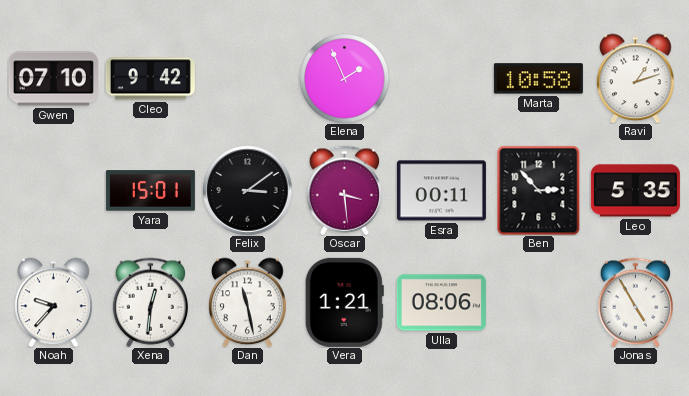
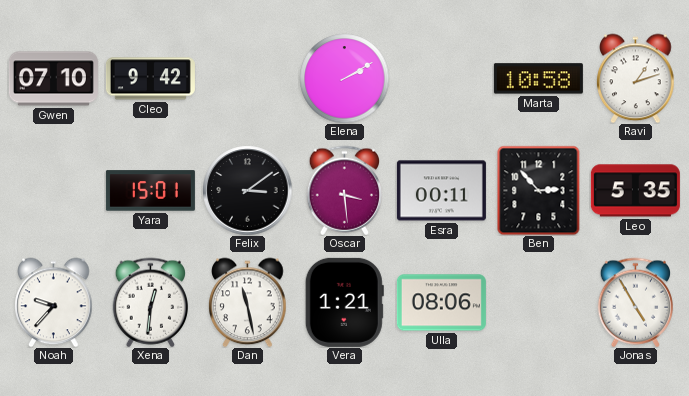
Elena: 1:56 -> 2:10 (344, 78)
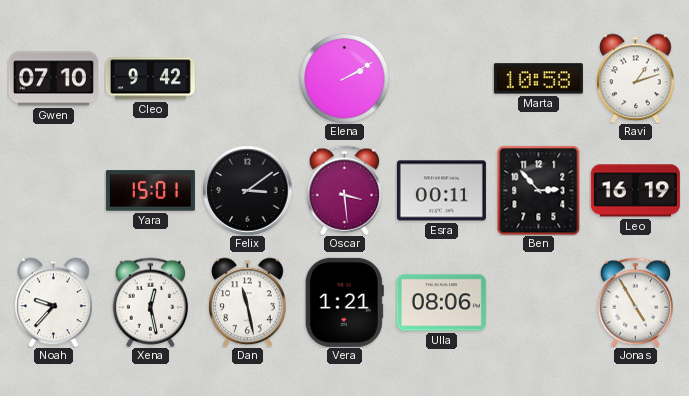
Leo: 5:35 -> 16:19 (635, 191)
Xena: 12:31 -> 12:28 (150, 302)
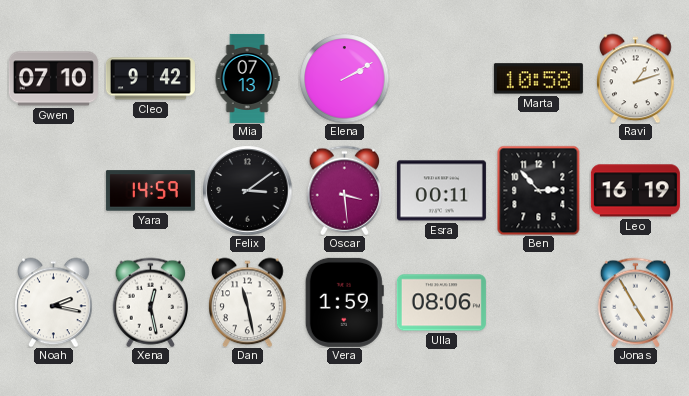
Mia: none -> 07:13 (247, 78)
Yara: 15:01 -> 14:59 (150, 191)
Noah: 9:37 -> 2:17 (54, 302)
Vera: 1:21 -> 1:59 (344, 302)
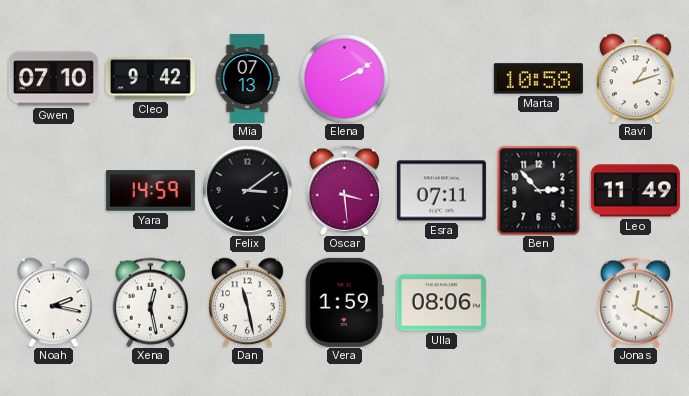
Esra: 00:11 -> 07:11 (441, 191)
Leo: 16:19 -> 11:49 (635, 191)
Jonas: 4:55 -> 12:20 (635, 302)
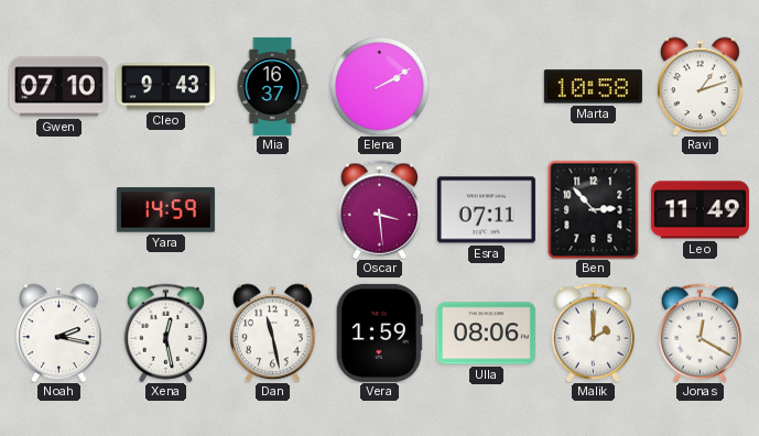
Cleo: 9:42 -> 9:43 (165, 87)
Mia: 07:13 -> 16:37 (272, 86)
Felix: 3:09 -> none (247, 190)
Malik: none -> 2:00 (593, 333)
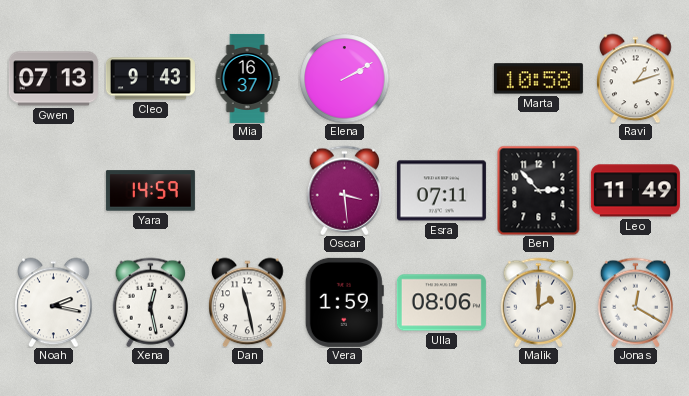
Gwen: 07:10 -> 07:13 (53, 79)
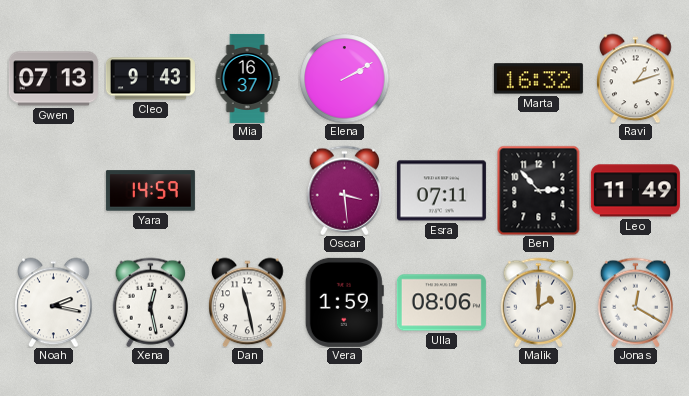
Marta: 10:58 -> 16:32 (538, 79)
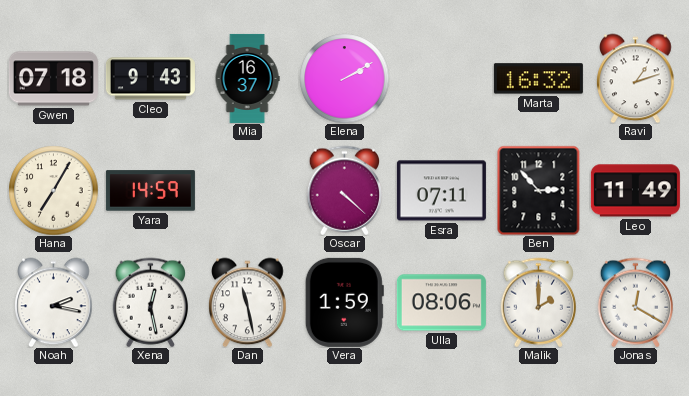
Gwen: 07:13 -> 07:18 (53, 79)
Hana: none -> 7:05 (53, 190)
Oscar: 3:29 -> 4:22 (344, 190)
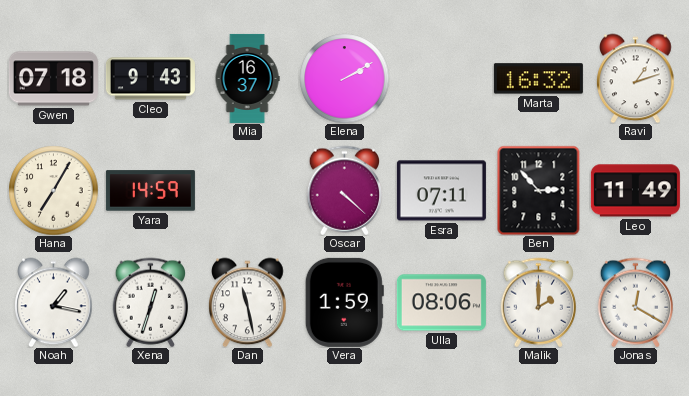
Noah: 2:17 -> 1:17 (54, 302)
Xena: 12:28 -> 12:33 (150, 302)
